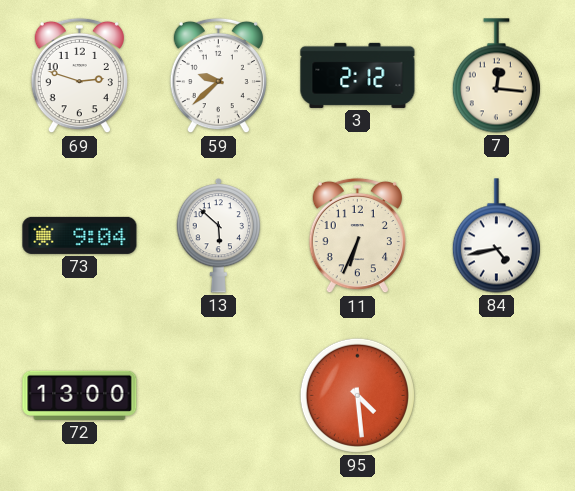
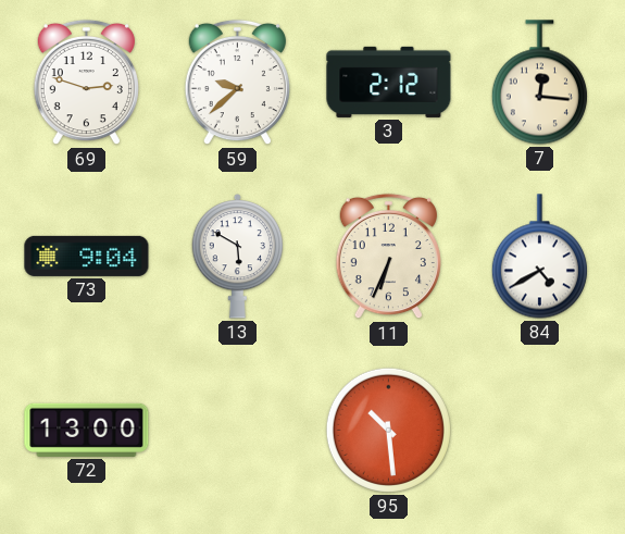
13: 5:52 -> 5:50 (238, 257)
84: 4:43 -> 4:40 (539, 257)
95: 4:29 -> 10:29 (388, 430)
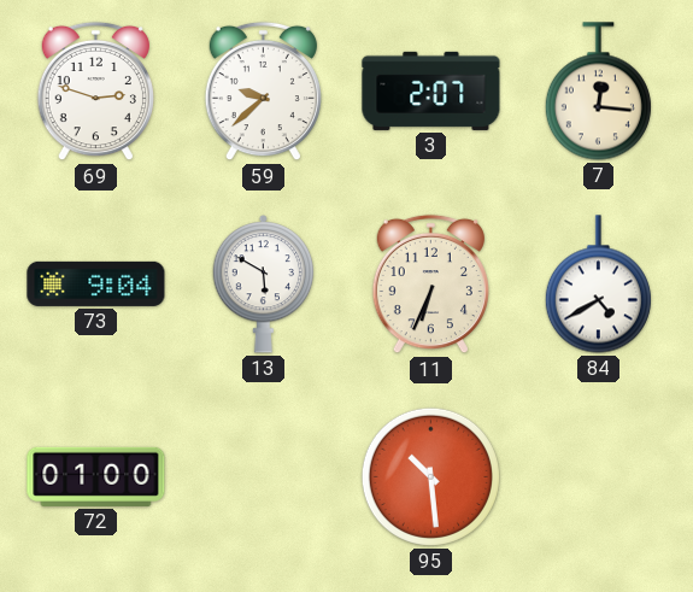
3: 2:12 -> 2:07 (431, 90)
72: 13:00 -> 01:00 (96, 476)
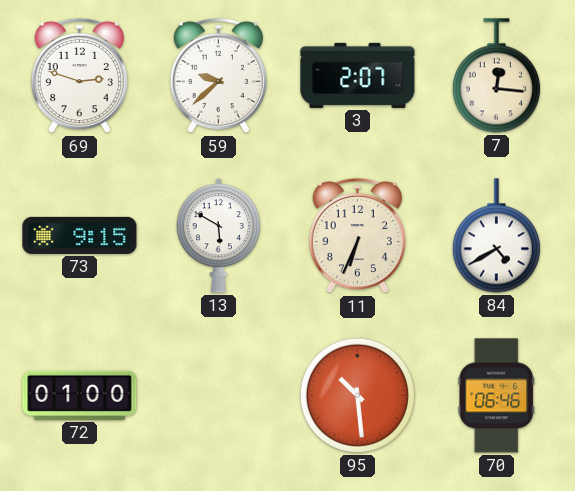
73: 9:04 -> 9:15 (80, 235)
70: none -> 06:46 (496, 396)
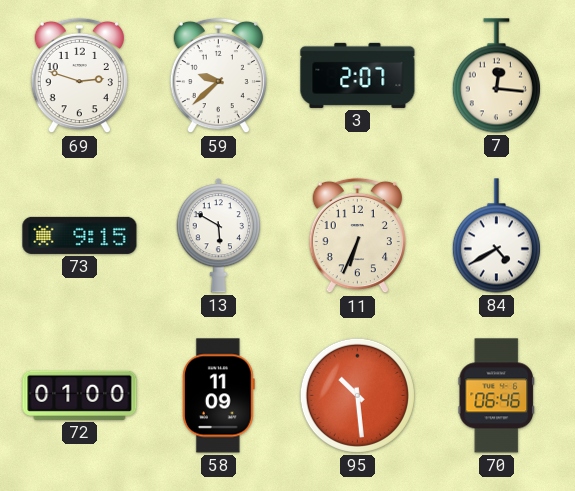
58: none -> 11:09 (218, 396)
